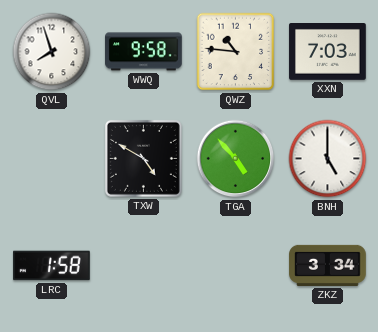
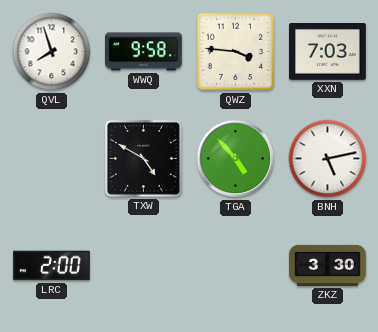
QWZ: 10:46 -> 3:46 (236, 52)
BNH: 5:00 -> 5:13 (328, 159)
LRC: 1:58 -> 2:00 (52, 266)
ZKZ: 3:34 -> 3:30 (328, 265)
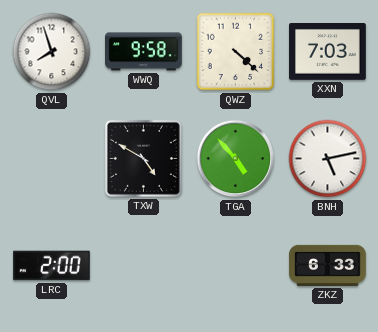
QWZ: 3:46 -> 4:22 (236, 52)
ZKZ: 3:30 -> 6:33 (328, 265)
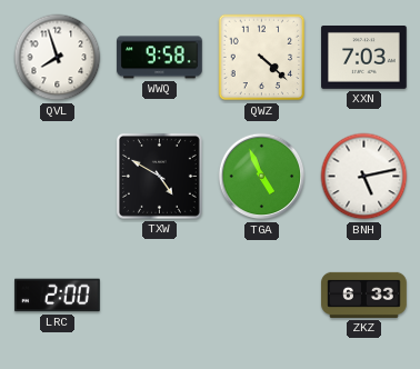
TGA: 4:53 -> 4:56 (262, 177)
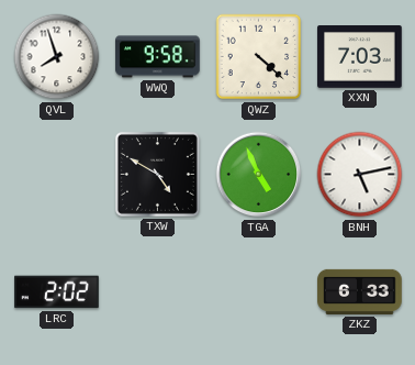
LRC: 2:00 -> 2:02 (57, 292)
